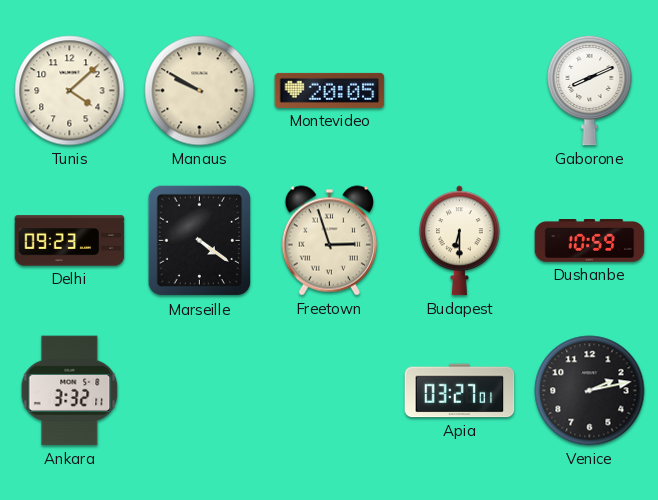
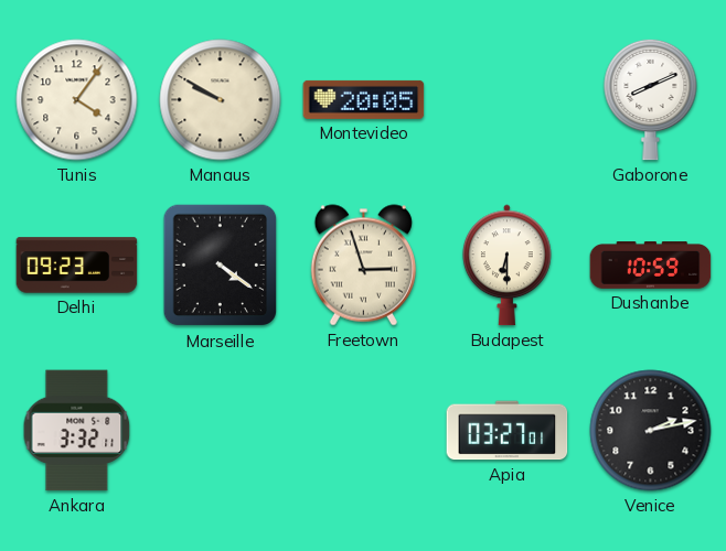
Tunis: 4:08 -> 4:06 (77, 100)
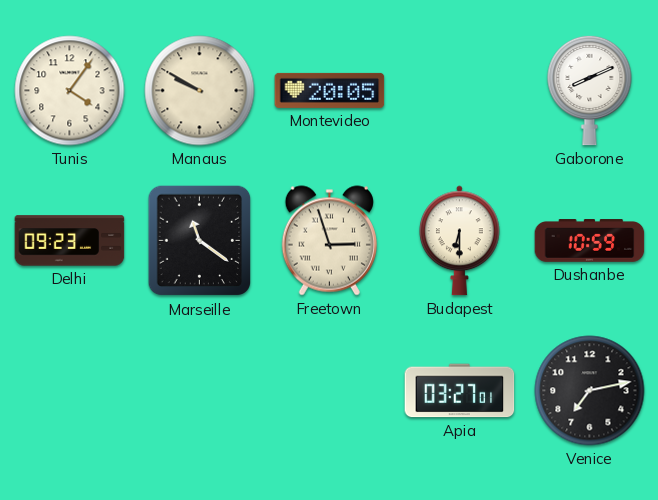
Marseille: 4:21 -> 11:21 (200, 241)
Ankara: 3:32 -> none (77, 431)
Venice: 2:13 -> 7:13 (590, 391)
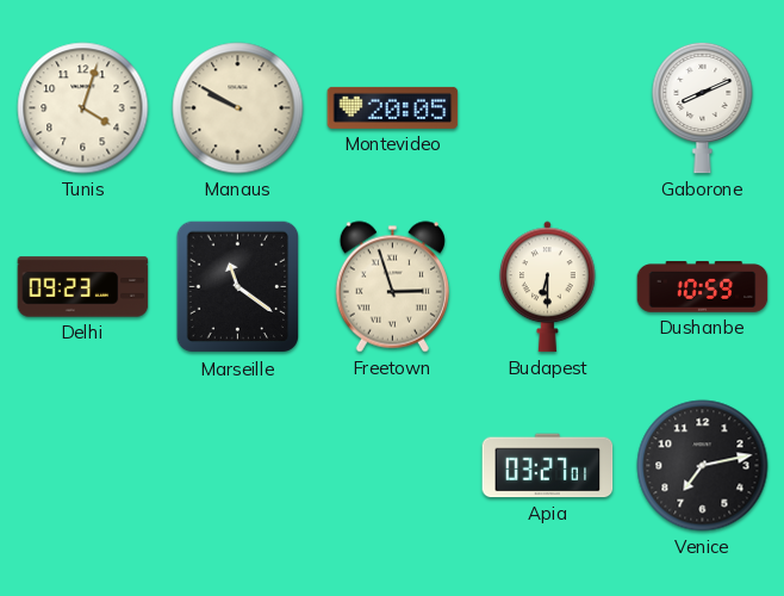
Tunis: 4:06 -> 4:03 (83, 108)
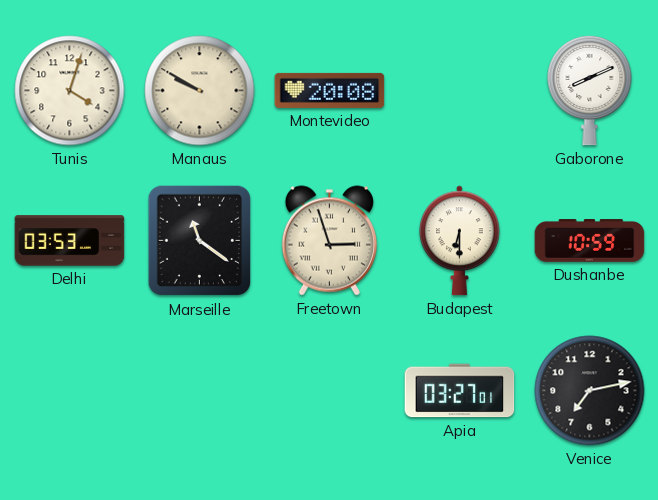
Montevideo: 20:05 -> 20:08 (330, 90)
Delhi: 09:23 -> 03:53 (70, 241)
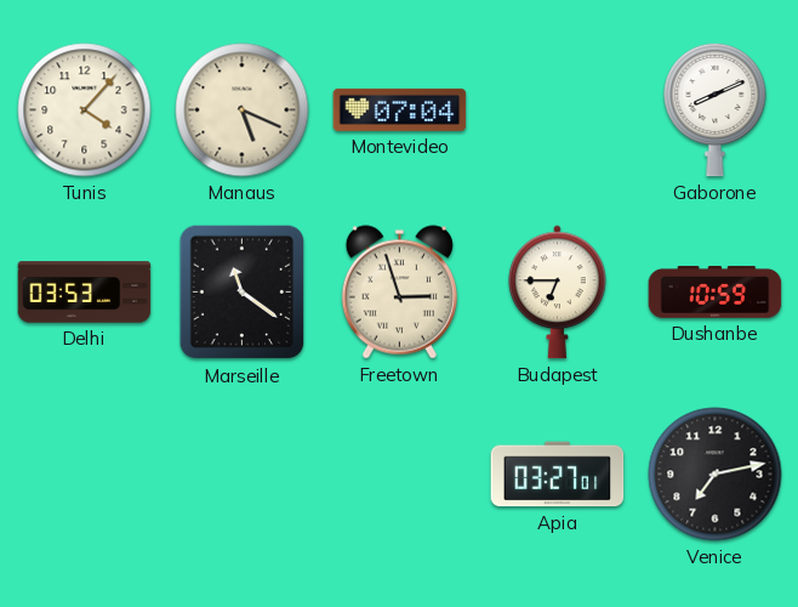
Tunis: 4:03 -> 4:07 (85, 110)
Manaus: 9:50 -> 5:19 (243, 110)
Montevideo: 20:08 -> 07:04 (400, 109)
Budapest: 6:30 -> 6:45 (558, 293)
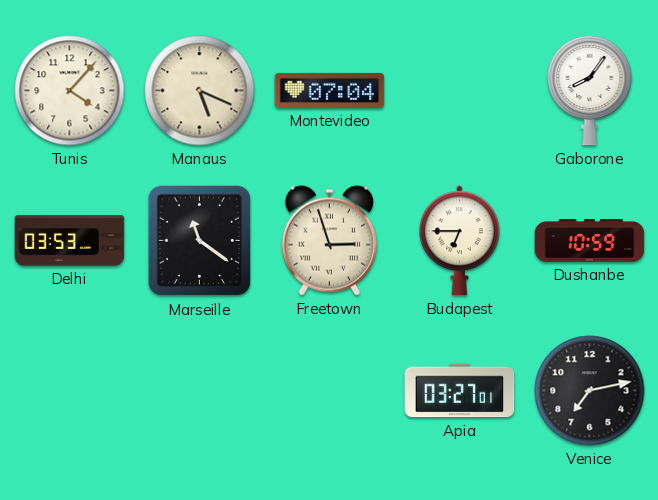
Gaborone: 8:11 -> 8:06 (590, 90)
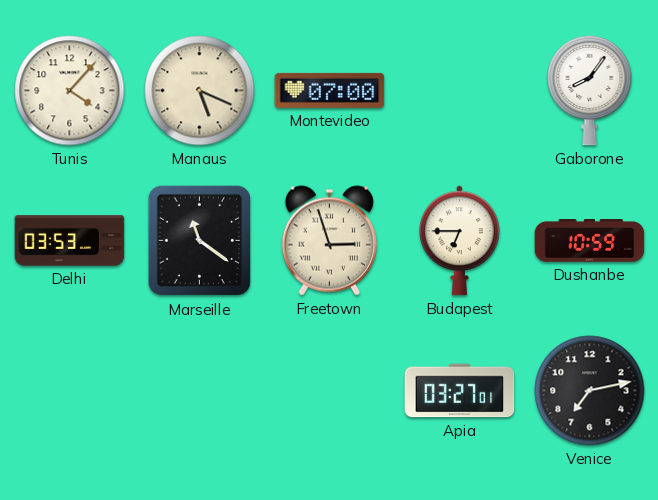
Montevideo: 07:04 -> 07:00 (330, 90)
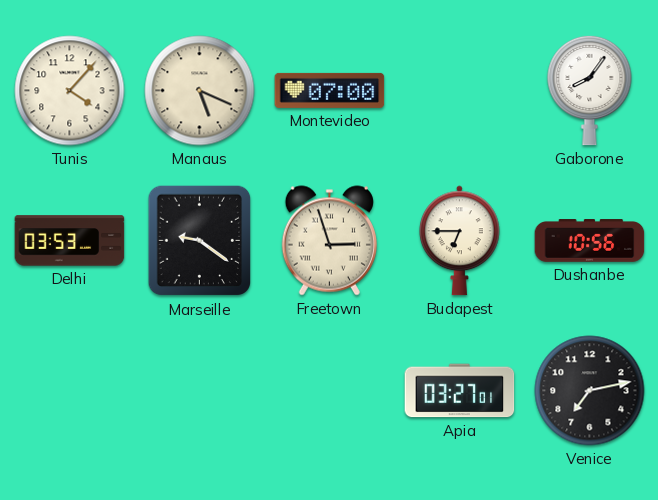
Marseille: 11:21 -> 9:21 (200, 241)
Dushanbe: 10:59 -> 10:56 (590, 241)
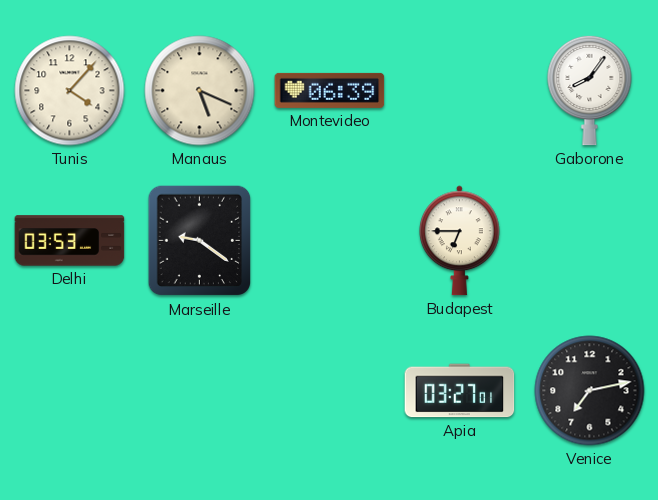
Montevideo: 07:00 -> 06:39 (330, 90)
Freetown: 2:57 -> none (329, 241)
Dushanbe: 10:56 -> none (590, 241)
